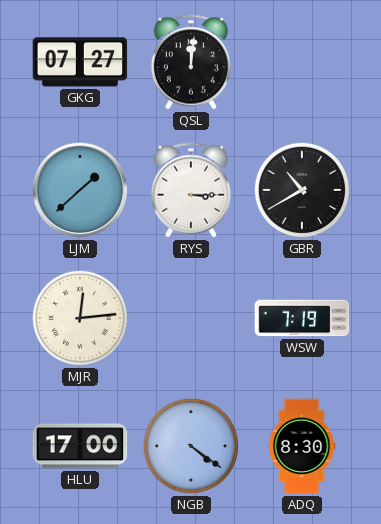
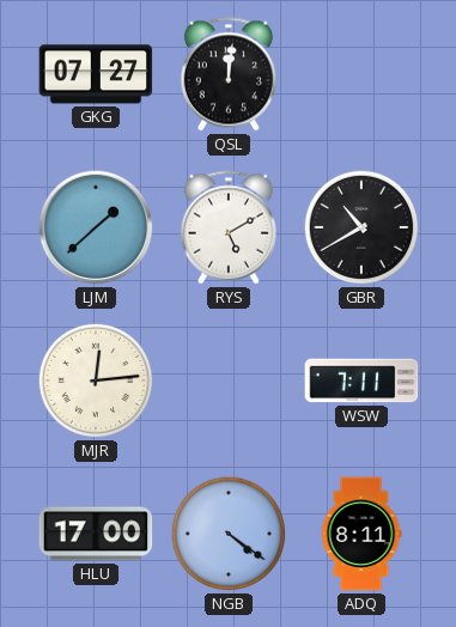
RYS: 3:15 -> 5:10 (229, 227)
WSW: 7:19 -> 7:11 (361, 381)
ADQ: 8:30 -> 8:11 (361, 534)
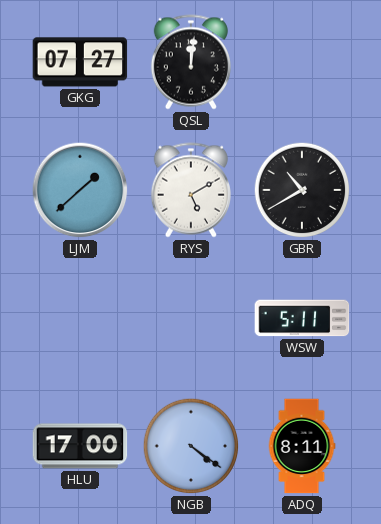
MJR: 12:14 -> none (96, 381)
WSW: 7:11 -> 5:11 (302, 318)
